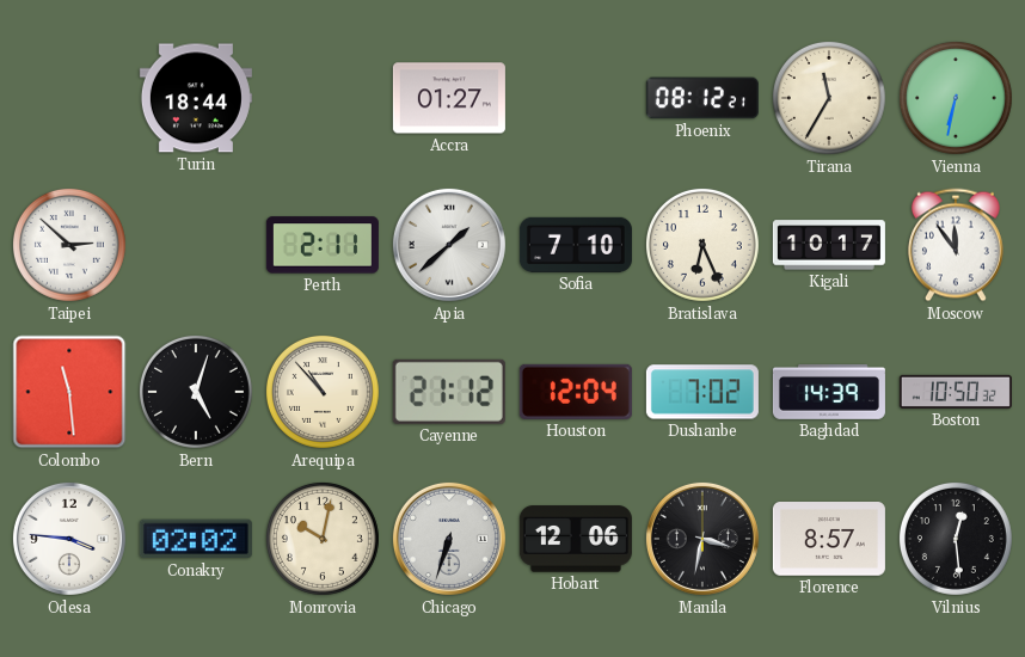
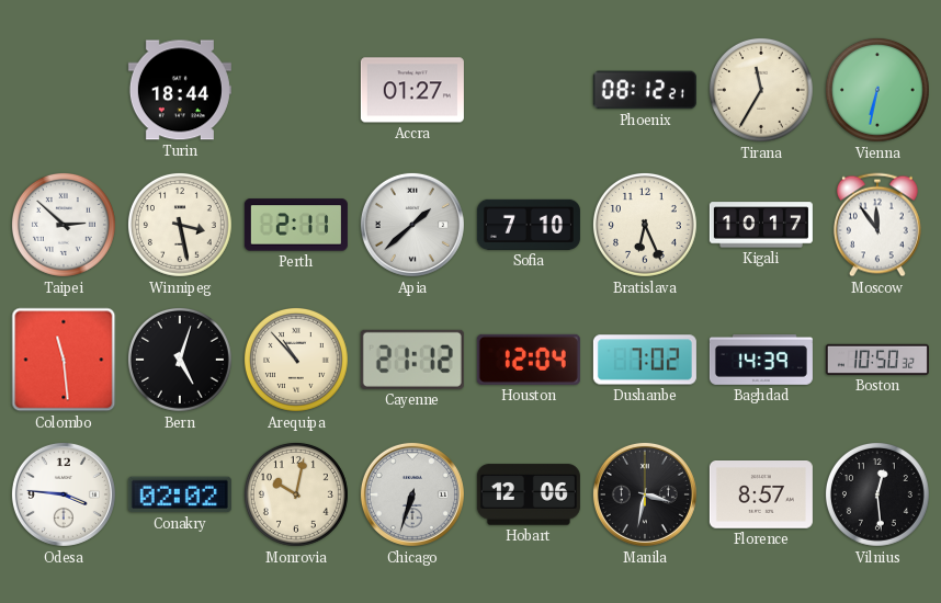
Winnipeg: none -> 3:28 (180, 225)
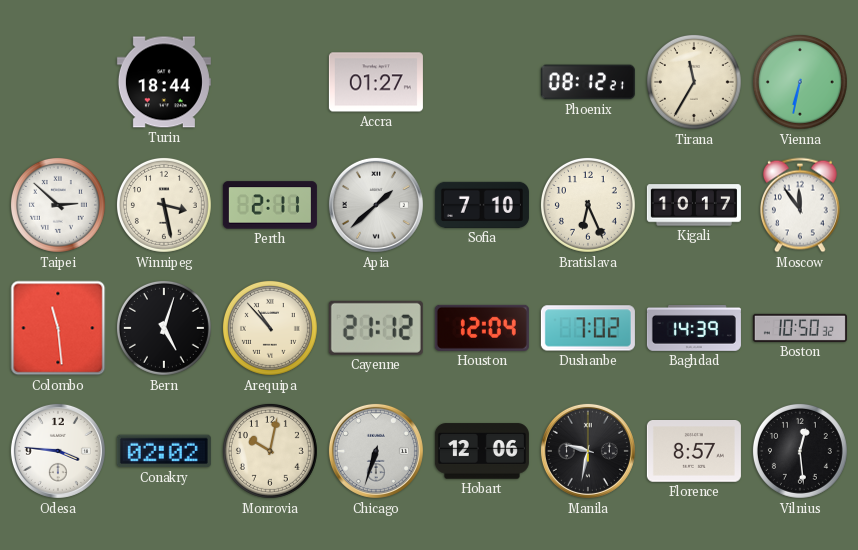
Manila: 3:32 -> 9:32 (588, 451)
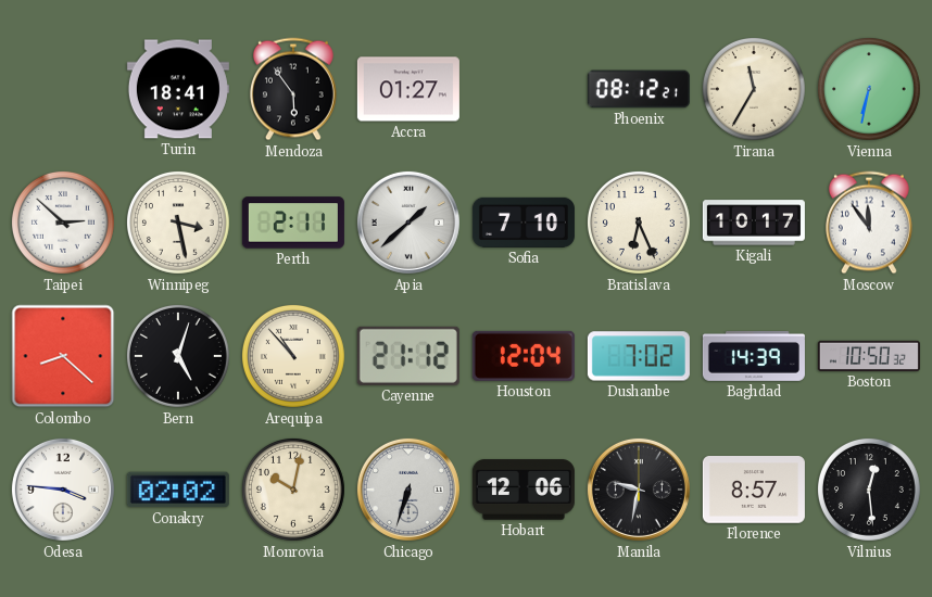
Turin: 18:44 -> 18:41 (178, 89)
Mendoza: none -> 5:54 (293, 89)
Colombo: 11:29 -> 8:22 (63, 356)
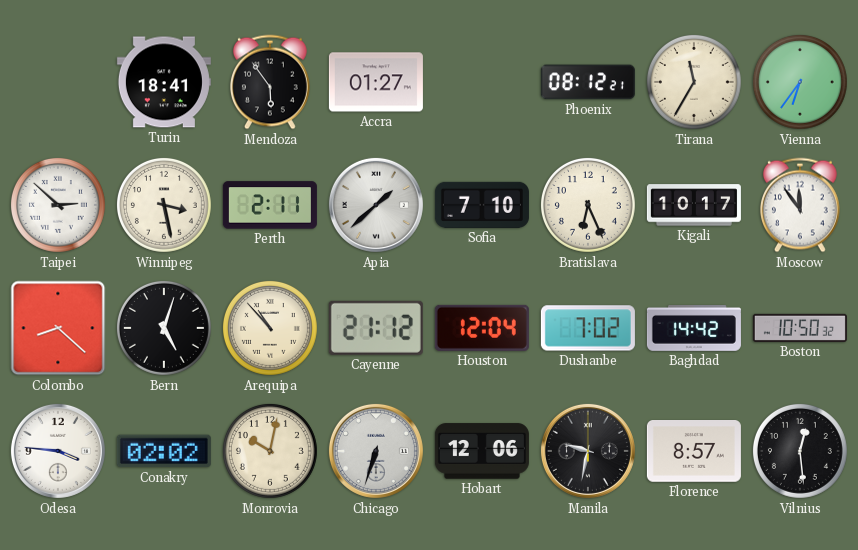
Vienna: 6:32 -> 6:36 (800, 82)
Baghdad: 14:39 -> 14:42 (694, 329)
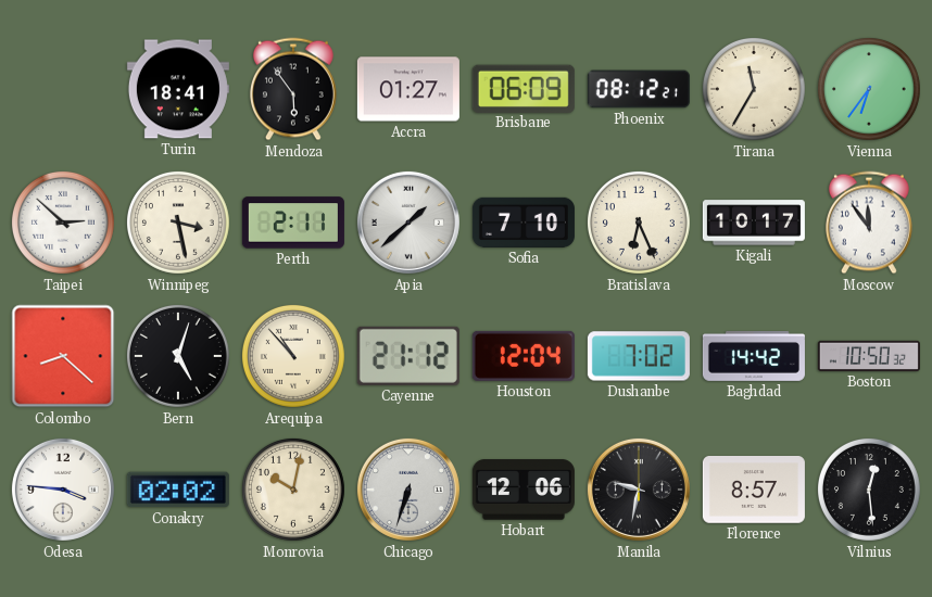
Brisbane: none -> 06:09 (524, 88)
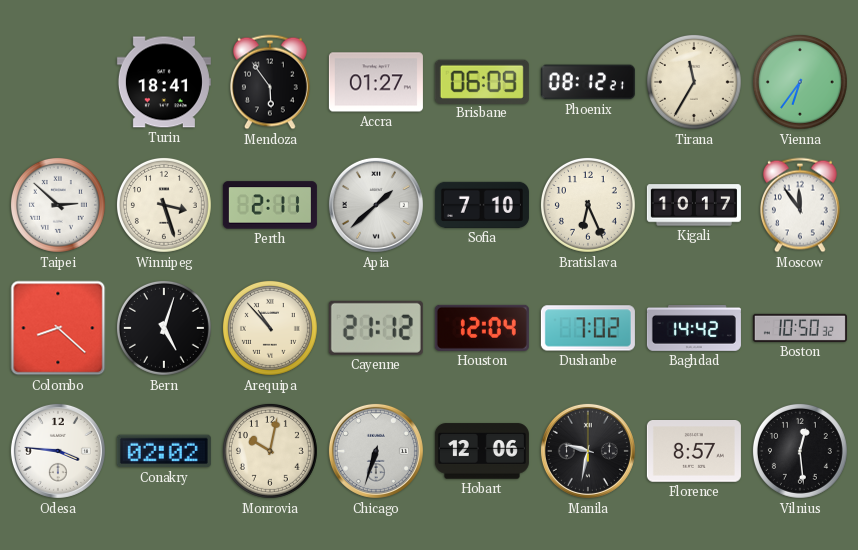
Winnipeg: 3:28 -> 3:27 (164, 205)
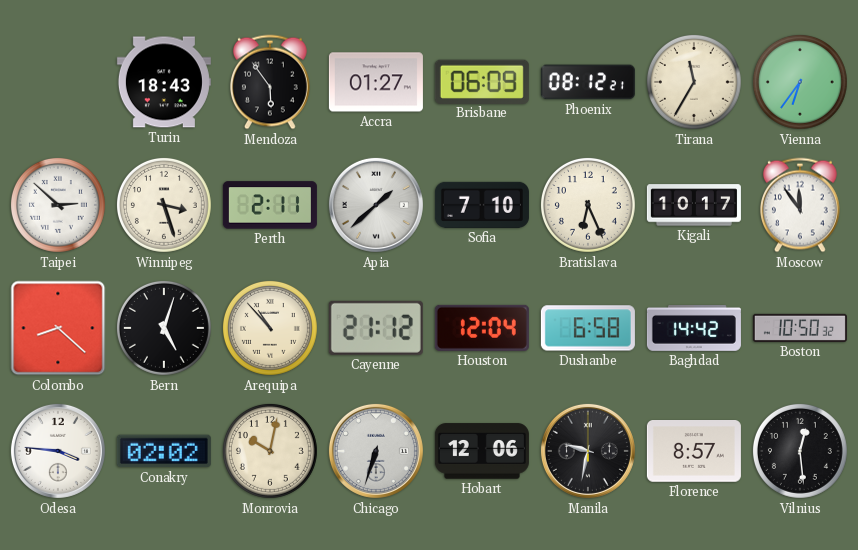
Turin: 18:41 -> 18:43 (164, 82)
Dushanbe: 7:02 -> 6:58 (588, 328)
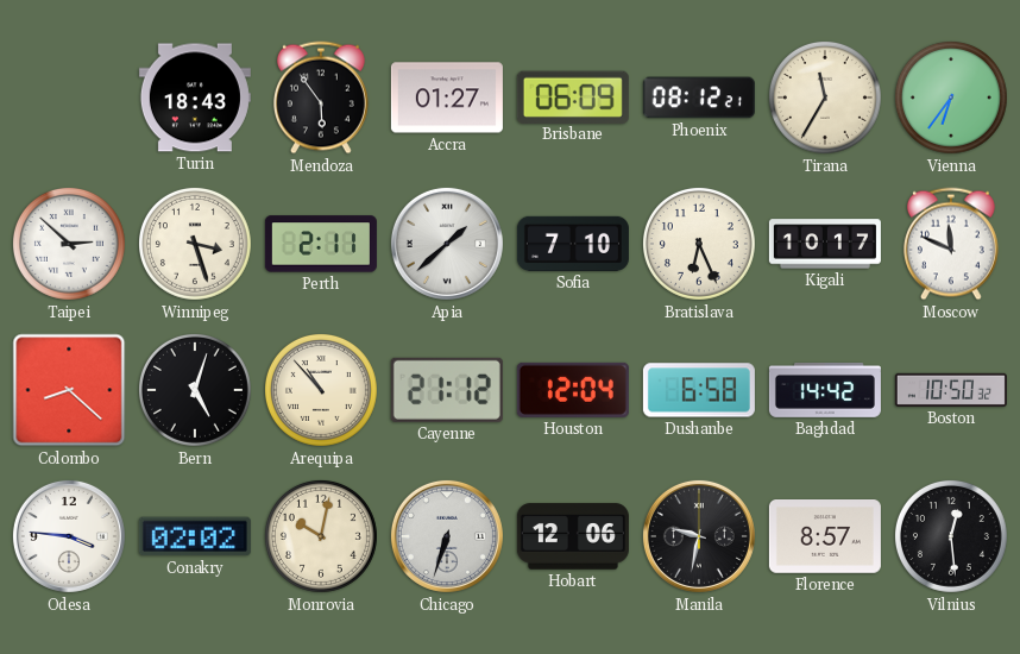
Moscow: 11:54 -> 11:49 (951, 244)
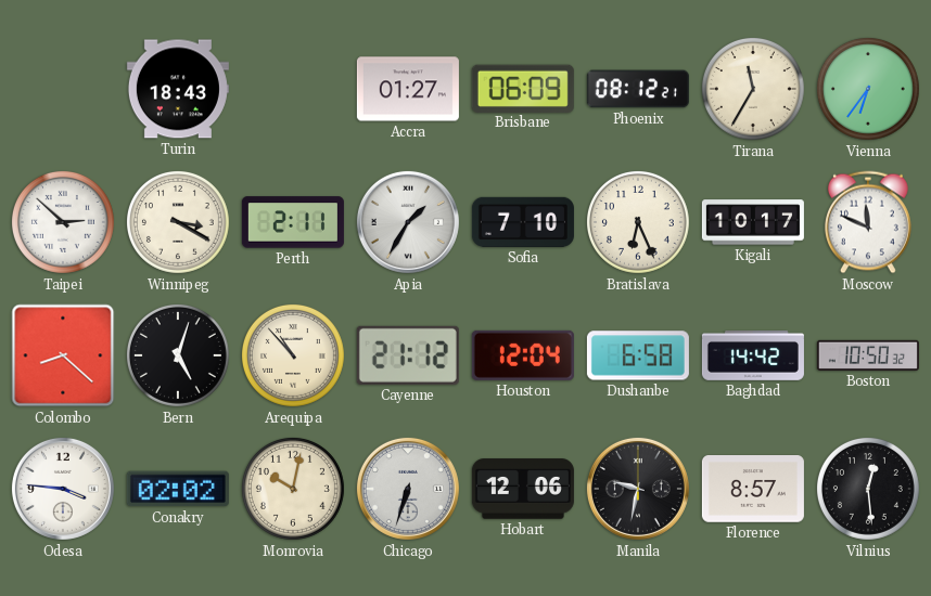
Mendoza: 5:54 -> none (321, 98)
Winnipeg: 3:27 -> 3:20 (178, 222)
Apia: 1:38 -> 1:35 (408, 222)
